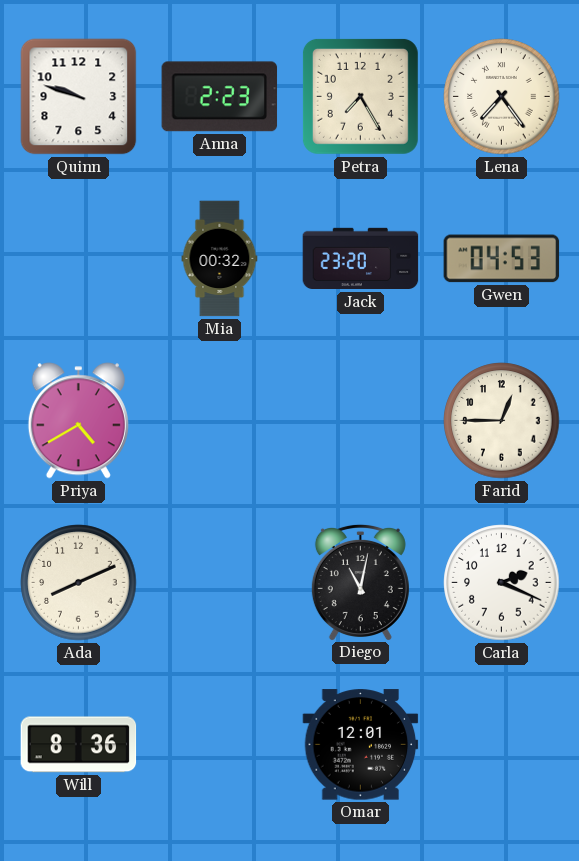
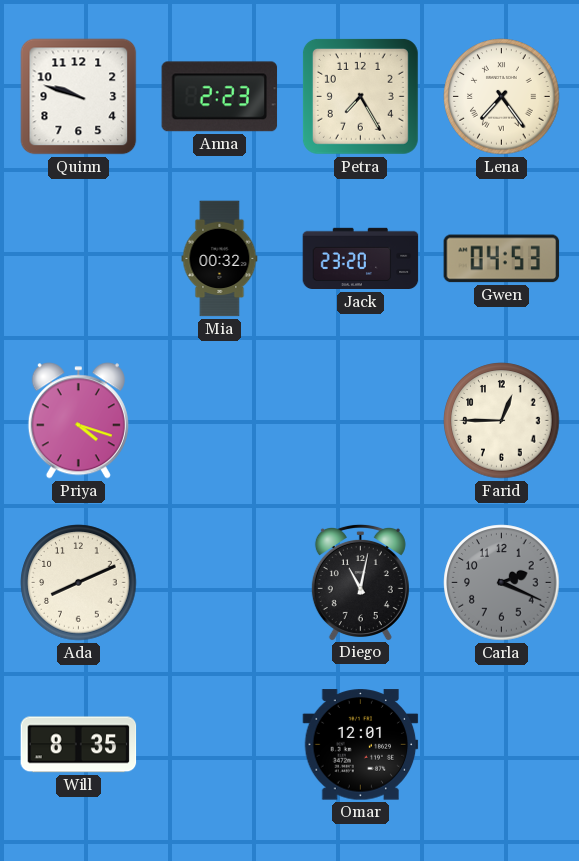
Priya: 4:40 -> 4:18 (78, 421)
Carla dial: white -> grey (502, 583)
Will: 8:36 -> 8:35 (79, 745)
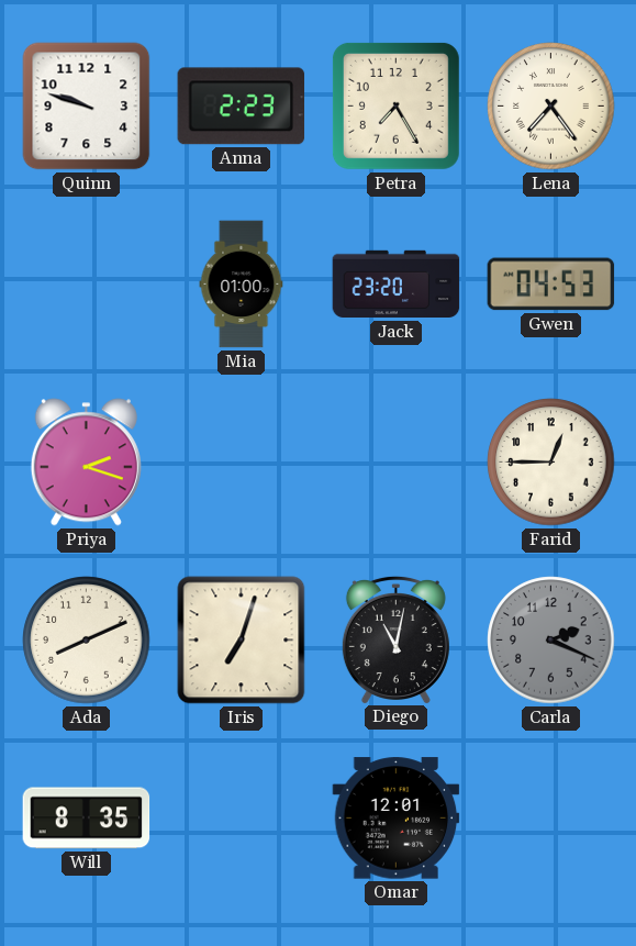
Mia: 00:32 -> 01:00 (242, 285)
Priya: 4:18 -> 2:18 (86, 463)
Iris: none -> 7:03 (242, 641)
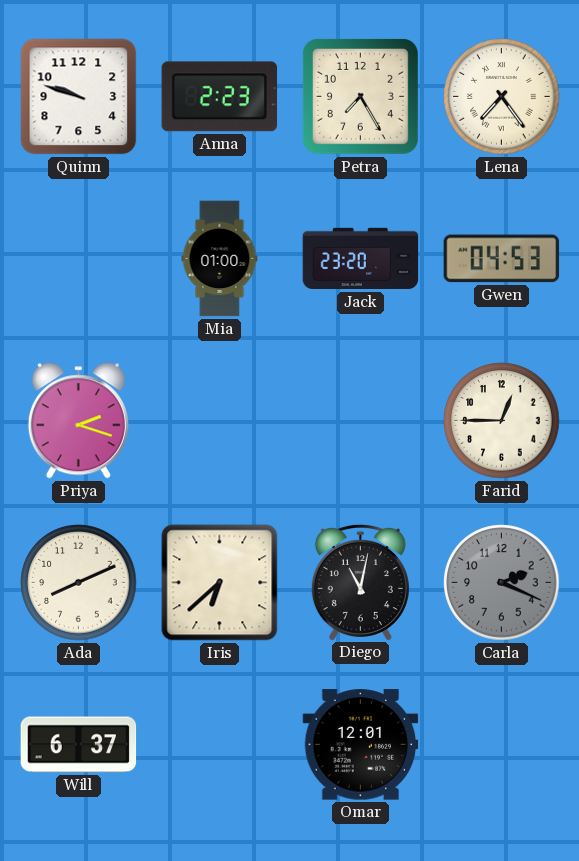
Iris: 7:03 -> 6:38 (220, 583)
Will: 8:35 -> 6:37 (79, 745)
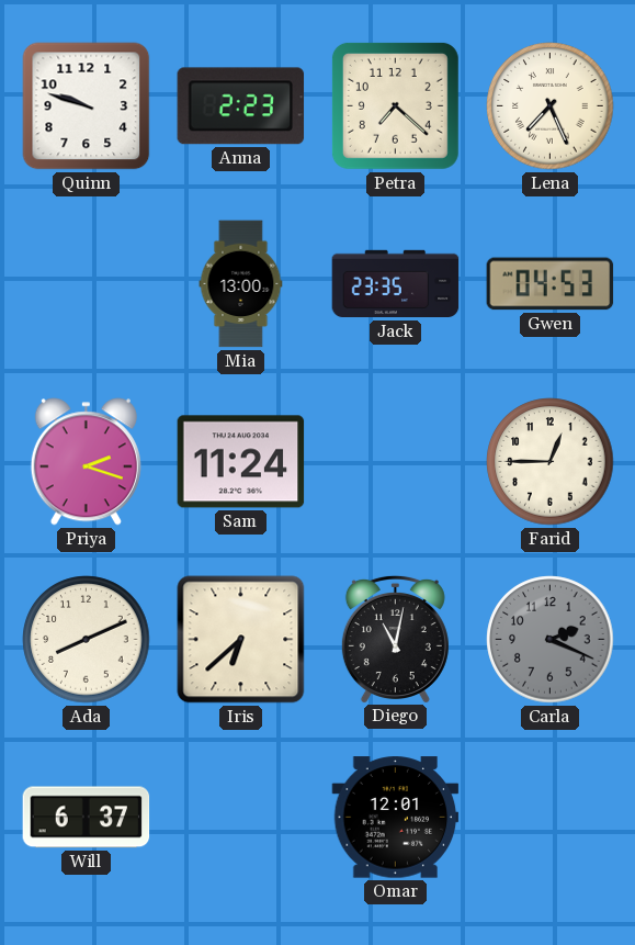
Petra: 7:25 -> 7:22 (395, 105)
Lena: 7:24 -> 7:26 (551, 106)
Mia: 01:00 -> 13:00 (241, 284)
Jack: 23:20 -> 23:35 (396, 284)
Sam: none -> 11:24 (241, 462)
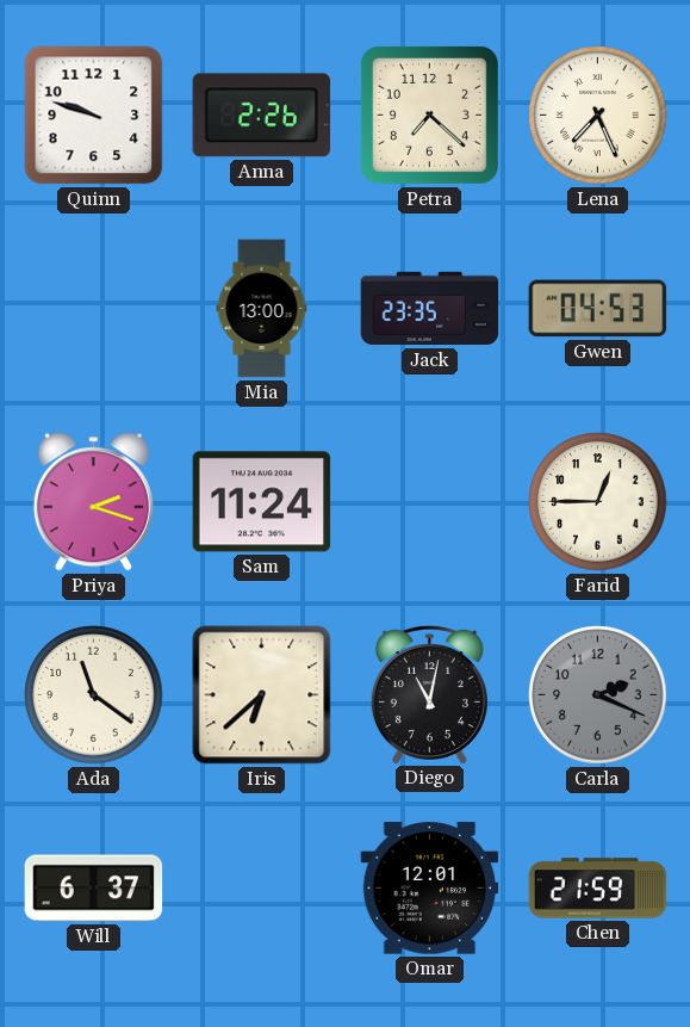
Anna: 2:23 -> 2:26 (262, 116)
Ada: 8:11 -> 11:21 (94, 695)
Chen: none -> 21:59 (598, 889)
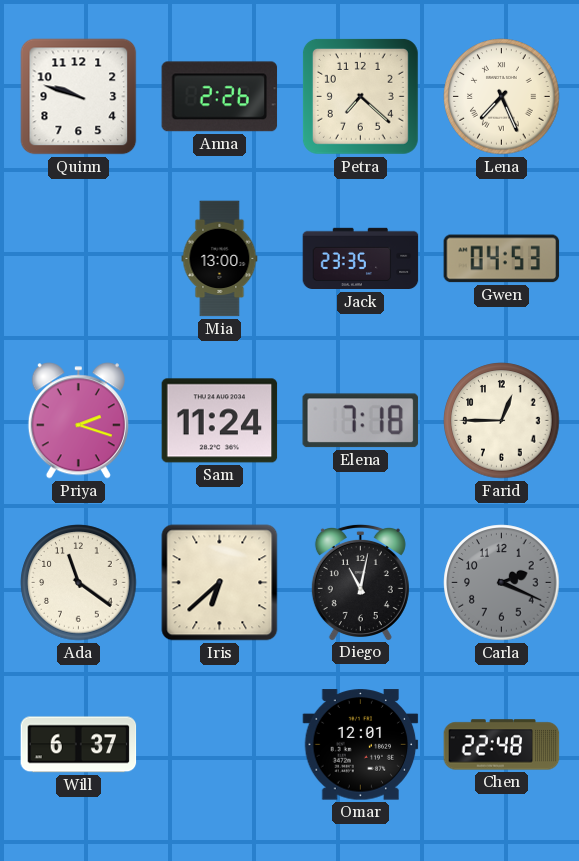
Elena: none -> 7:18 (360, 421)
Chen: 21:59 -> 22:48 (502, 745)
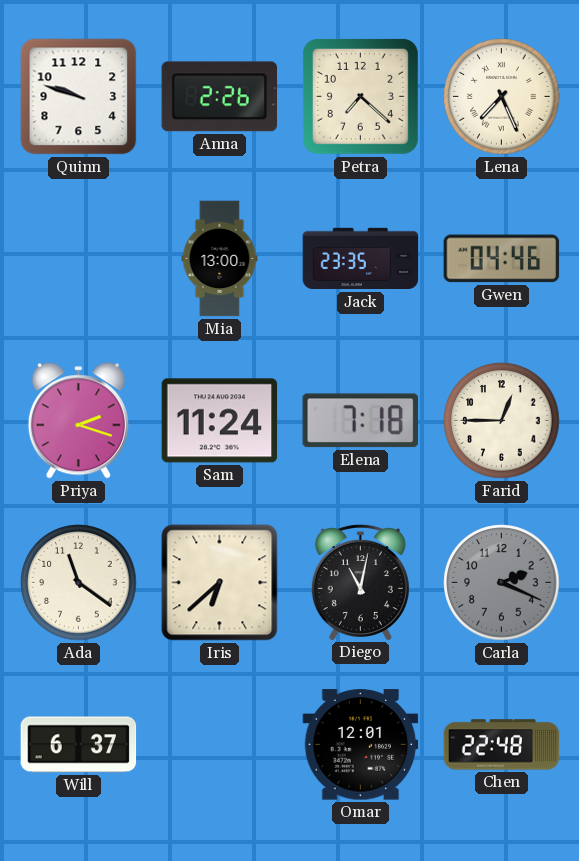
Gwen: 04:53 -> 04:46 (502, 259)
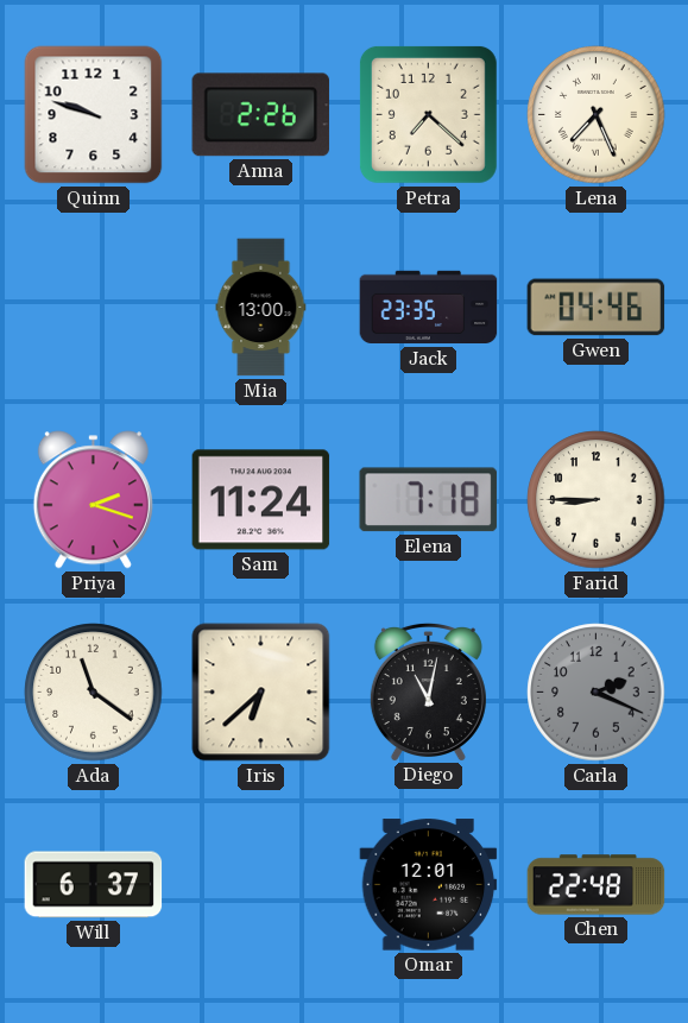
Farid: 12:45 -> 8:45 (597, 500)
